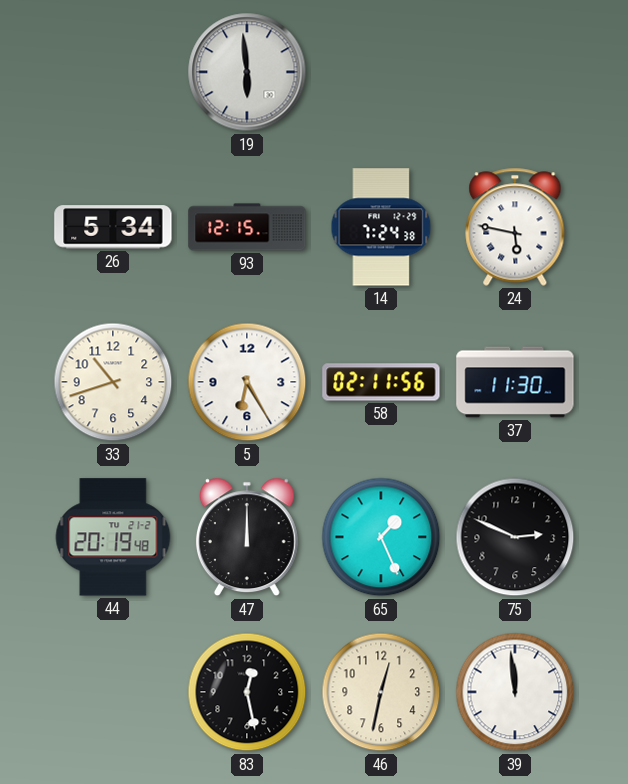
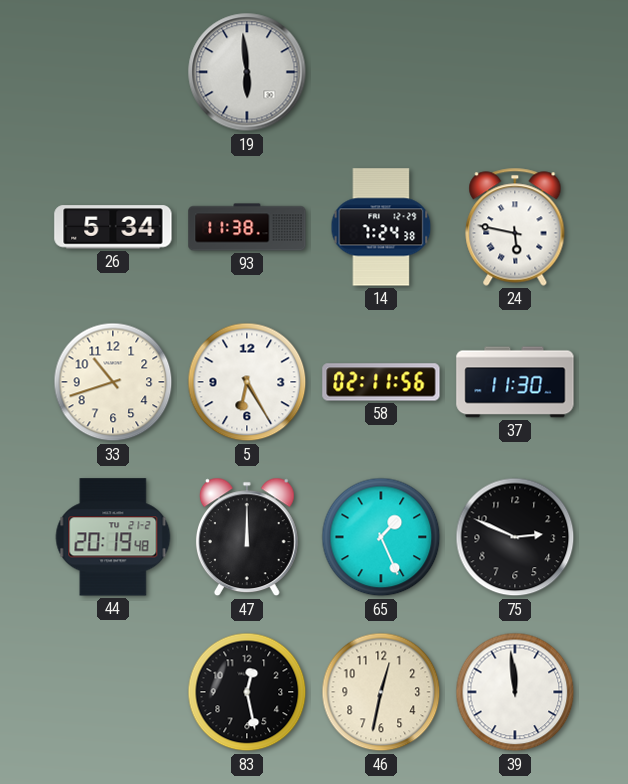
93: 12:15 -> 11:38 (247, 227)
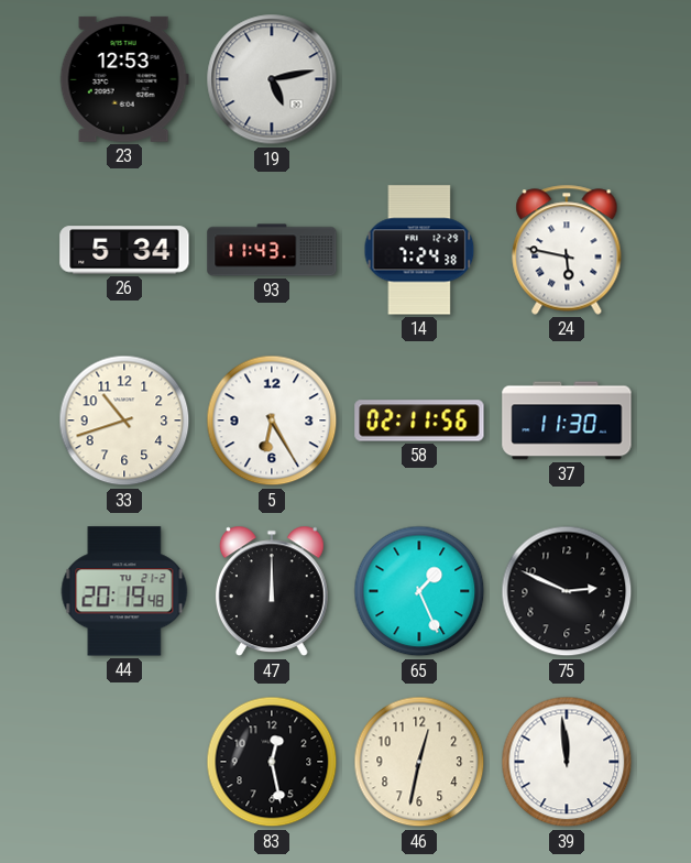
23: none -> 12:53 (124, 79)
19: 5:59 -> 5:13 (272, 79)
93: 11:38 -> 11:43 (272, 250)
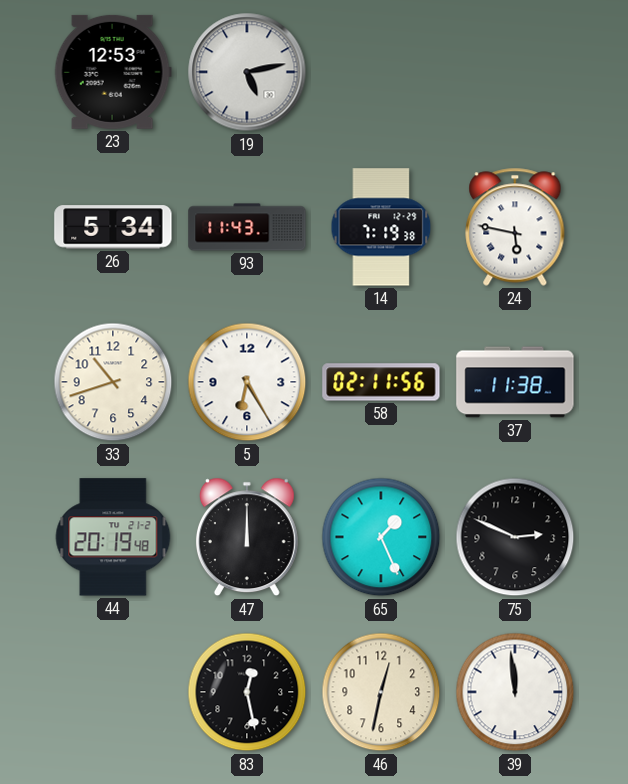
14: 7:24 -> 7:19 (381, 227)
37: 11:30 -> 11:38 (515, 382)
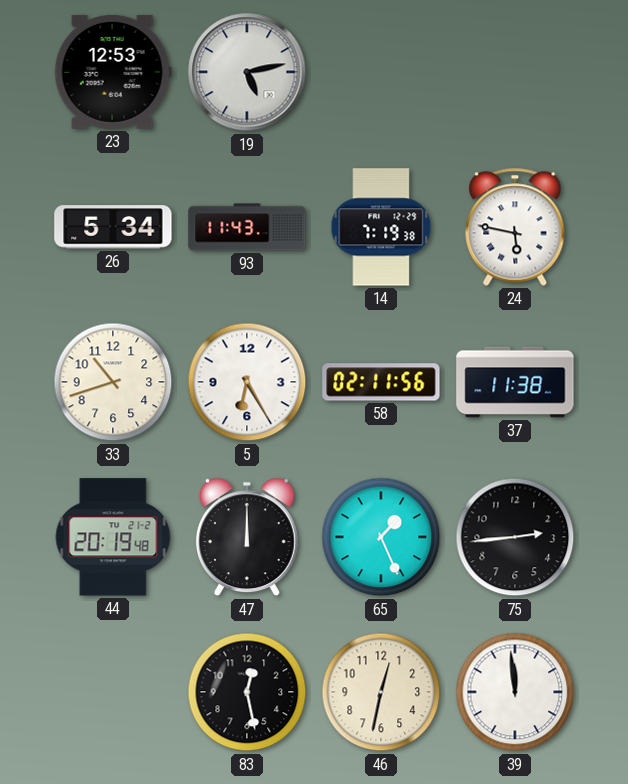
75: 2:49 -> 2:44 (515, 537)
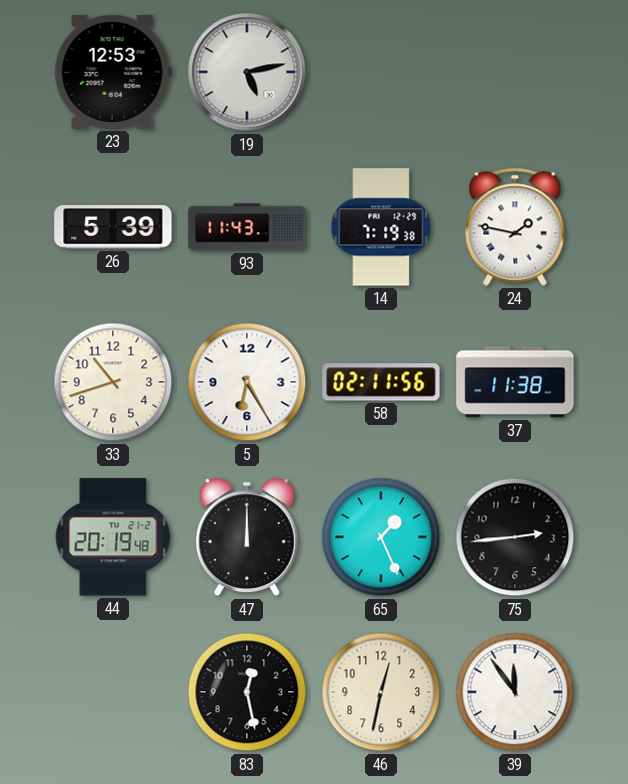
26: 5:34 -> 5:39 (113, 227)
24: 5:47 -> 1:47 (515, 227)
39: 11:59 -> 11:54 (515, 692)
